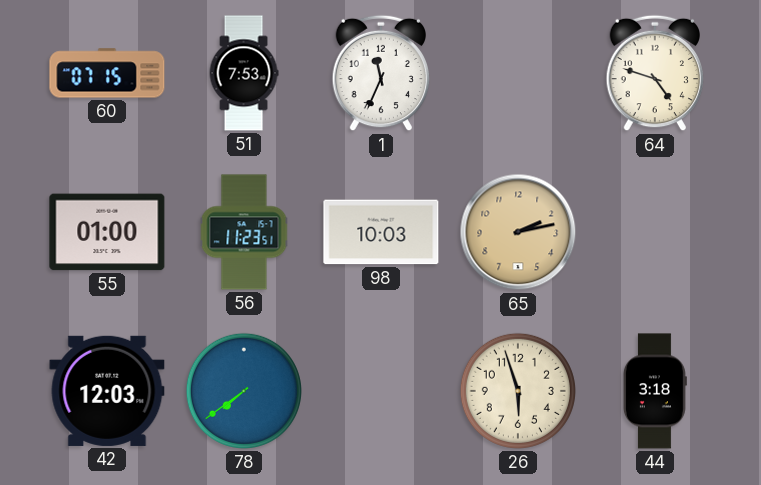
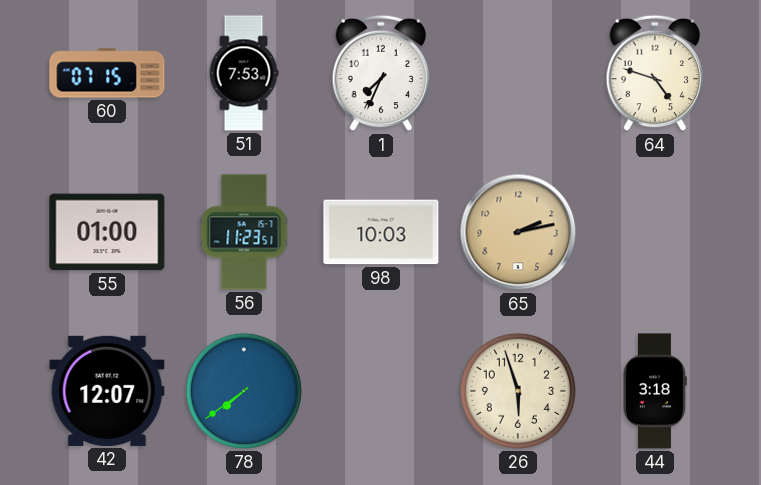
1: 11:34 -> 7:34 (381, 73)
42: 12:03 -> 12:07 (107, 391)
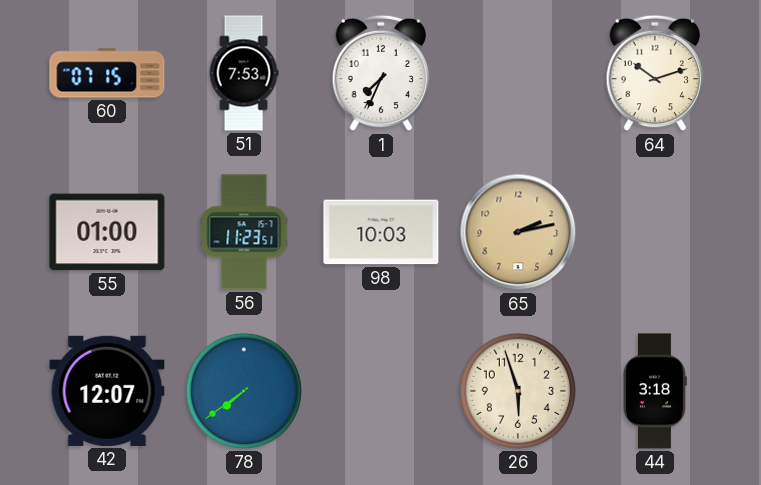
64: 4:48 -> 10:12 (655, 73)
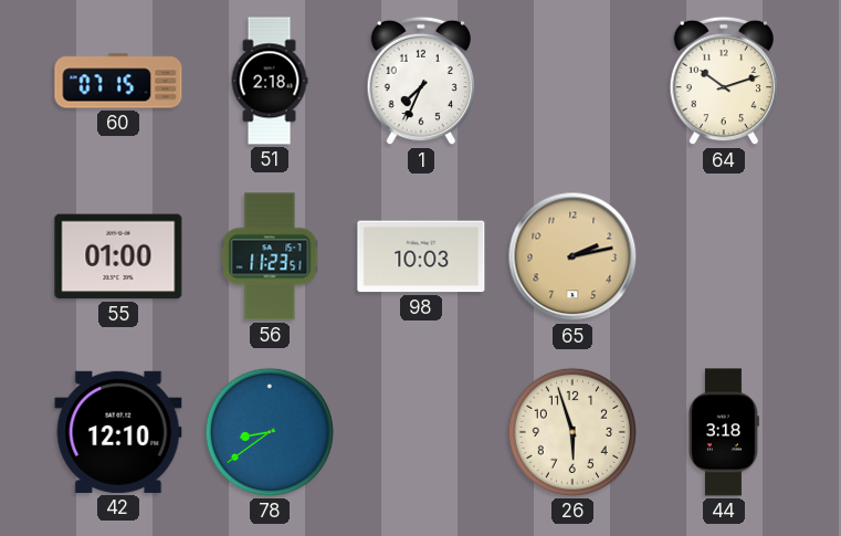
51: 7:53 -> 2:18 (270, 81)
42: 12:07 -> 12:10 (118, 432)
78: 7:39 -> 8:39 (270, 432)
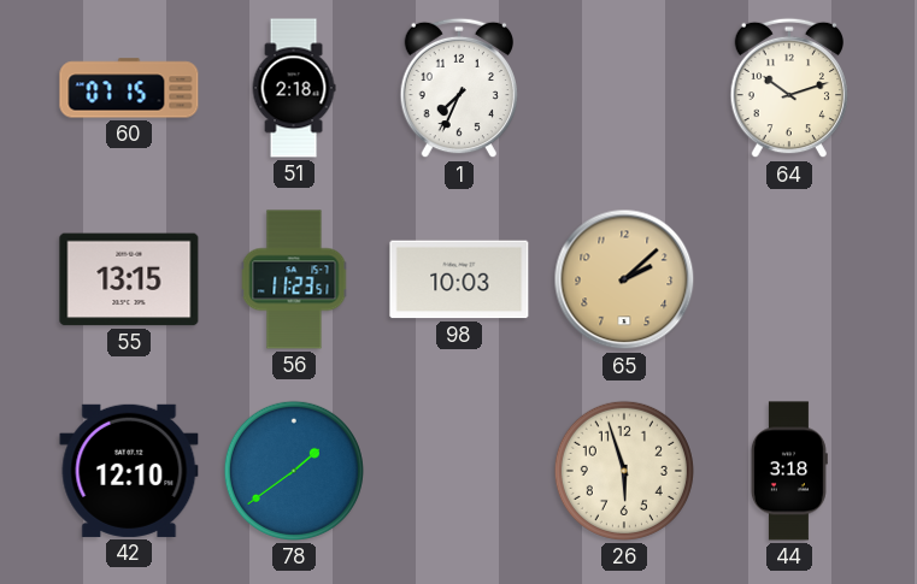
55: 01:00 -> 13:15 (129, 279)
65: 2:13 -> 2:08 (624, 279)
78: 8:39 -> 1:39 (294, 471)
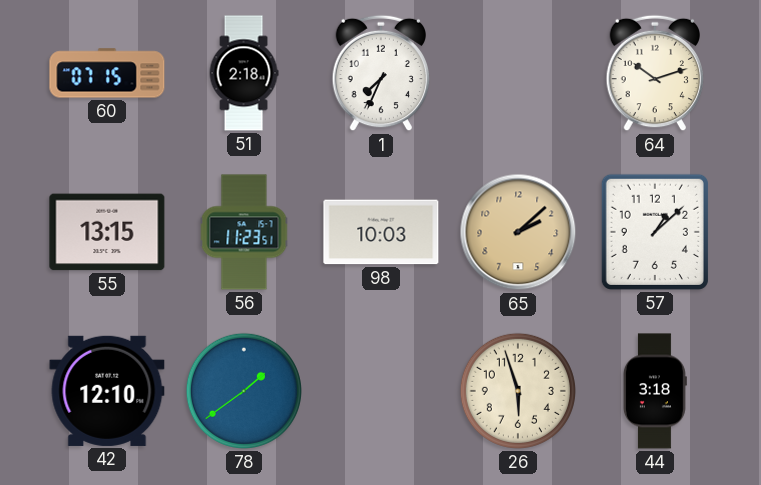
57: none -> 1:08 (655, 232)
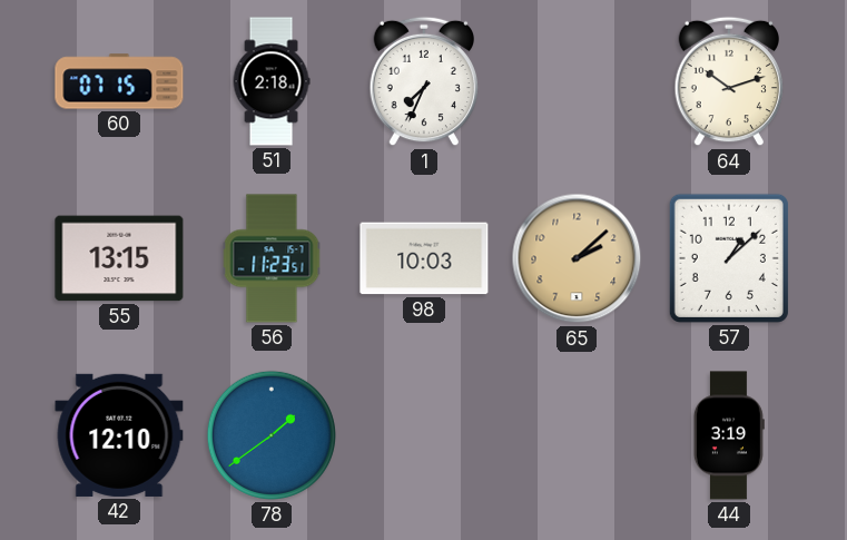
26: 5:57 -> none (518, 391)
44: 3:18 -> 3:19 (729, 435)
